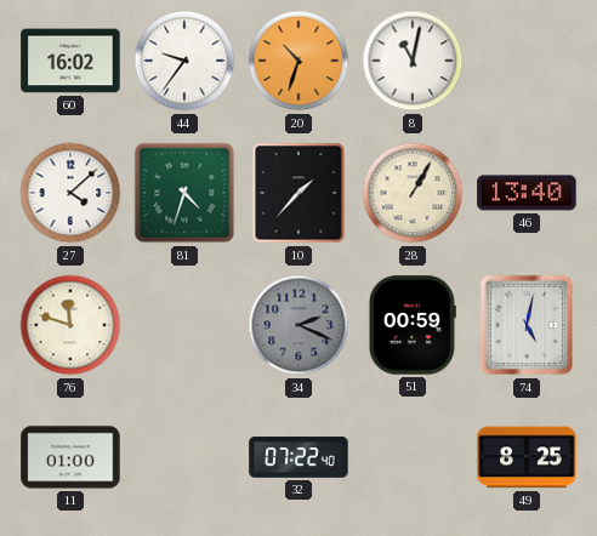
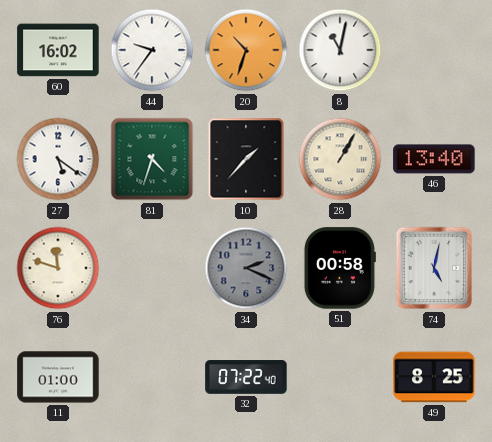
27: 4:08 -> 5:21 (58, 159)
51: 00:59 -> 00:58 (339, 268)
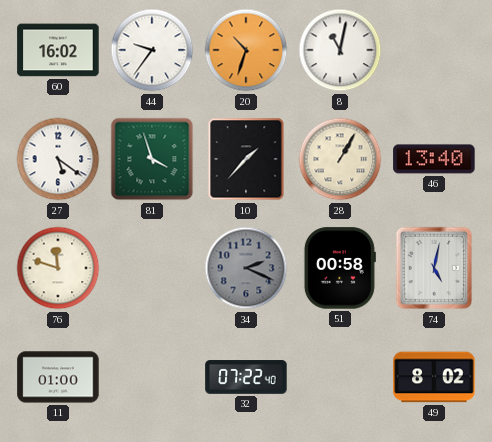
81: 4:33 -> 3:57 (152, 159)
49: 8:25 -> 8:02 (434, 377)
